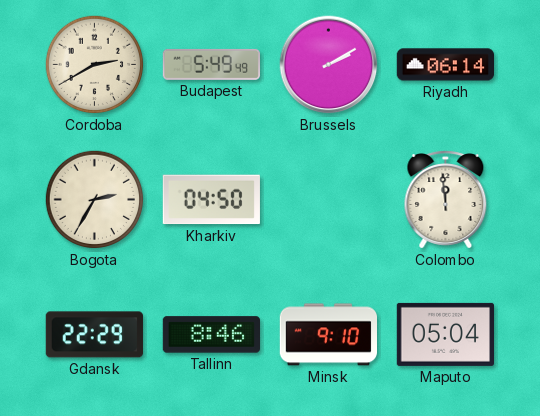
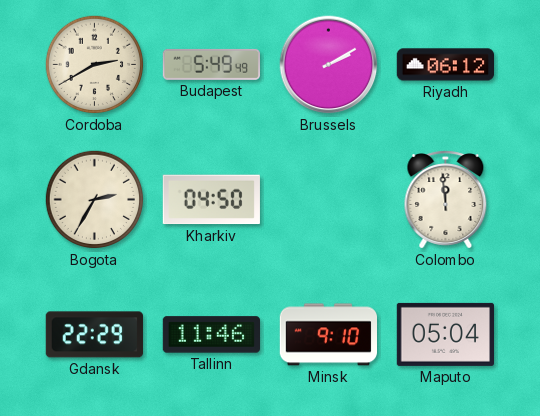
Riyadh: 06:14 -> 06:12 (445, 65)
Tallinn: 8:46 -> 11:46 (211, 335)
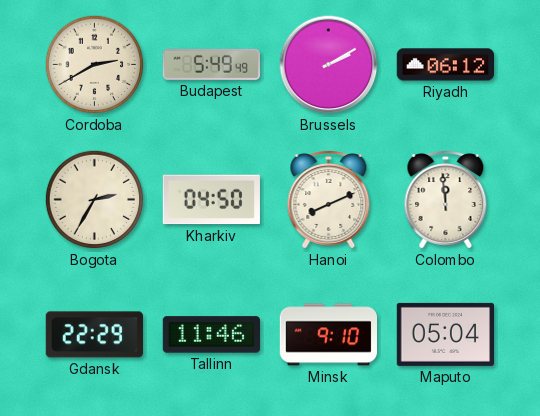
Hanoi: none -> 8:11 (329, 200)
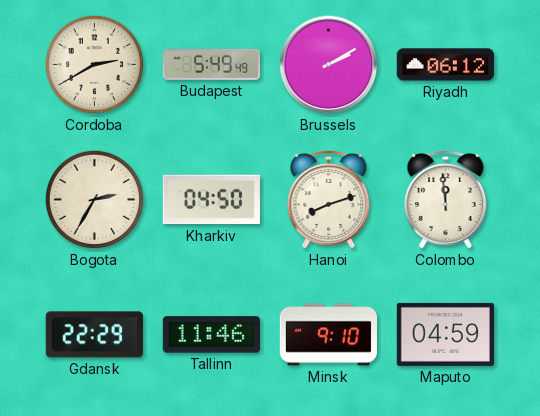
Hanoi: 8:11 -> 8:12 (329, 200)
Maputo: 05:04 -> 04:59 (445, 334)
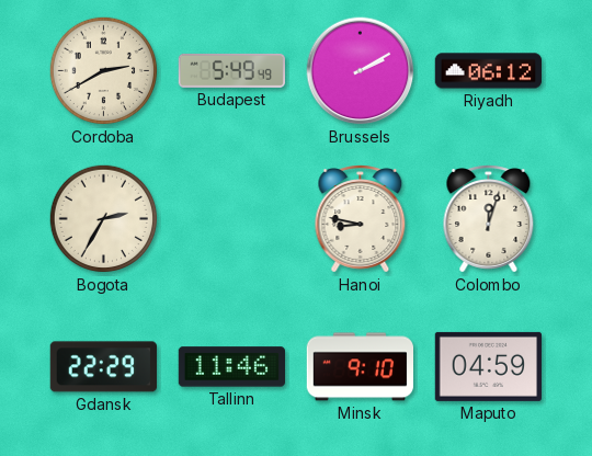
Kharkiv: 04:50 -> none (211, 200)
Hanoi: 8:12 -> 8:47 (361, 219)
Colombo: 11:59 -> 12:03 (489, 219)
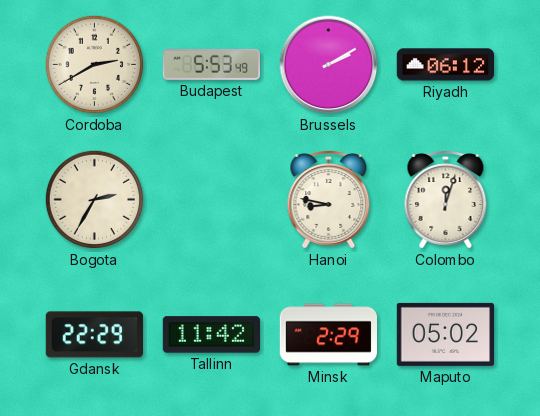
Budapest: 5:49 -> 5:53 (211, 64)
Tallinn: 11:46 -> 11:42 (211, 335)
Minsk: 9:10 -> 2:29 (328, 335)
Maputo: 04:59 -> 05:02 (445, 334)
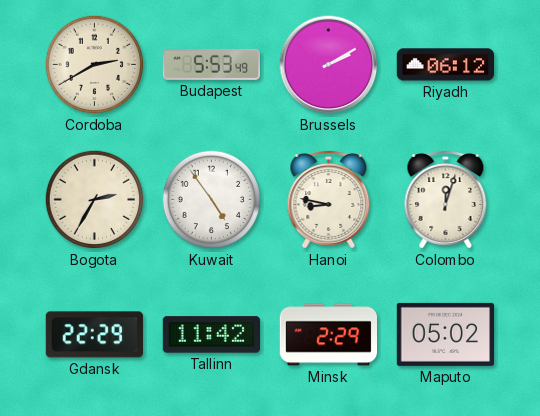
Kuwait: none -> 4:54 (212, 200)
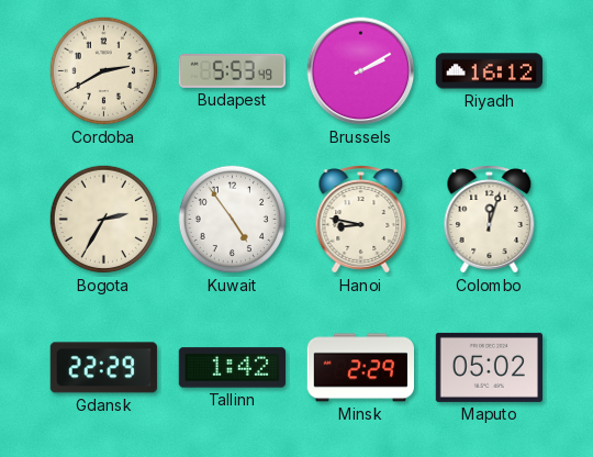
Riyadh: 06:12 -> 16:12 (489, 71)
Tallinn: 11:42 -> 1:42 (232, 368)
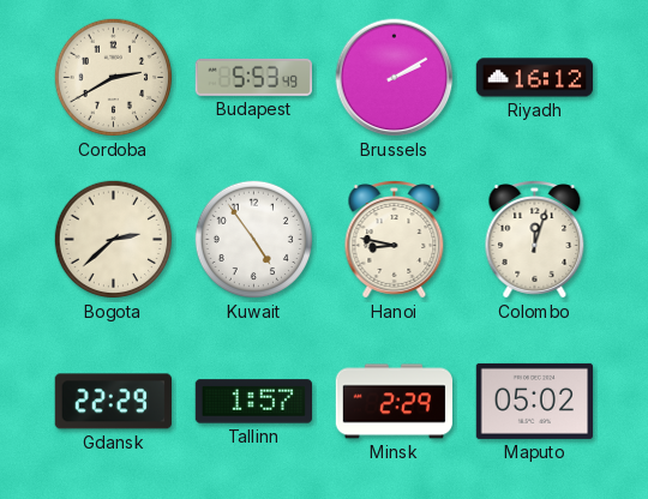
Bogota: 2:35 -> 2:38 (114, 240)
Tallinn: 1:42 -> 1:57 (253, 402)
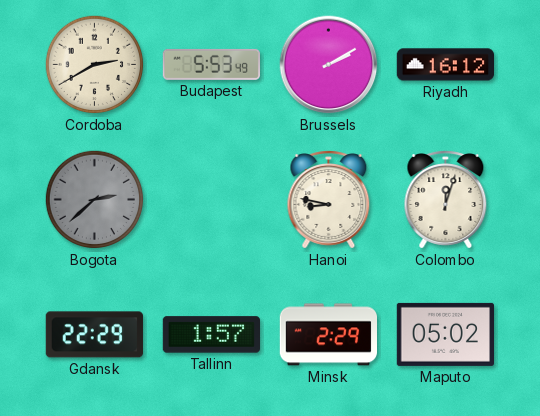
Bogota dial: cream -> grey (95, 200)
Kuwait: 4:54 -> none (254, 240)
